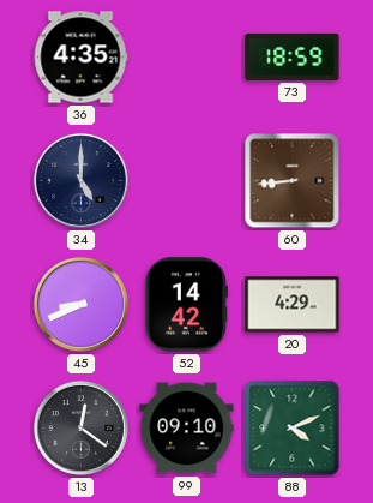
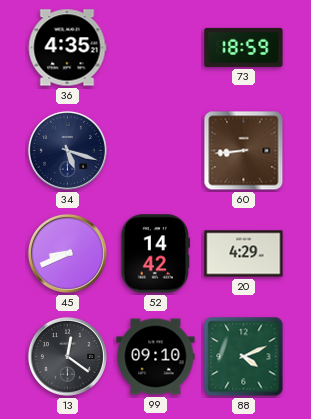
34: 5:00 -> 5:18 (67, 150)
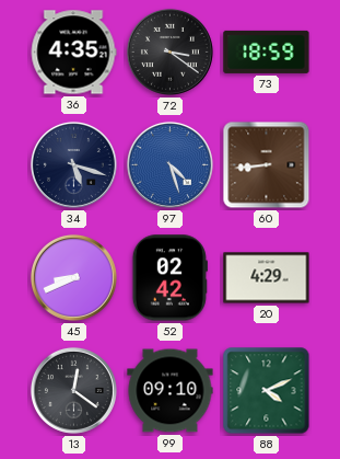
72: none -> 3:21 (169, 51)
97: none -> 4:27 (169, 164)
52: 14:42 -> 02:42 (169, 278)
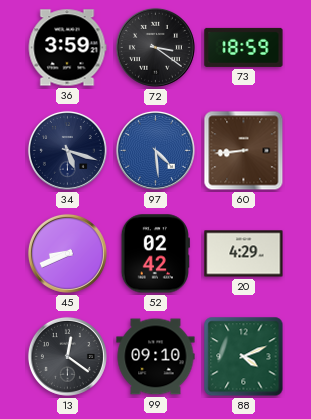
36: 4:35 -> 3:59 (67, 48)
97: 4:27 -> 4:29 (155, 150)
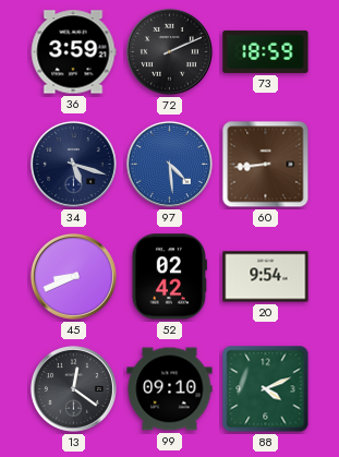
72: 3:21 -> 2:11 (169, 51)
20: 4:29 -> 9:54 (266, 277)
